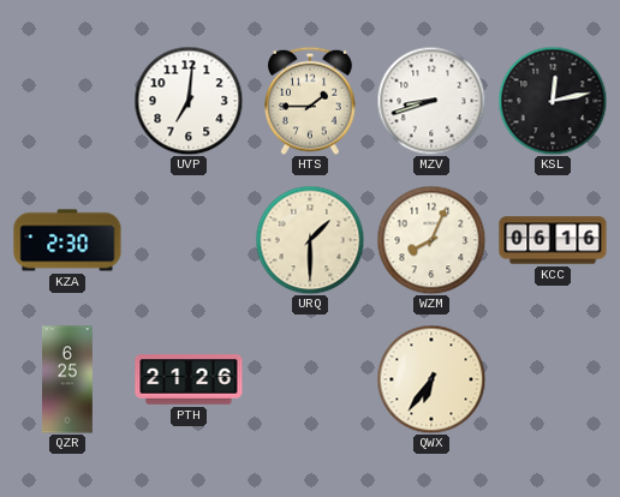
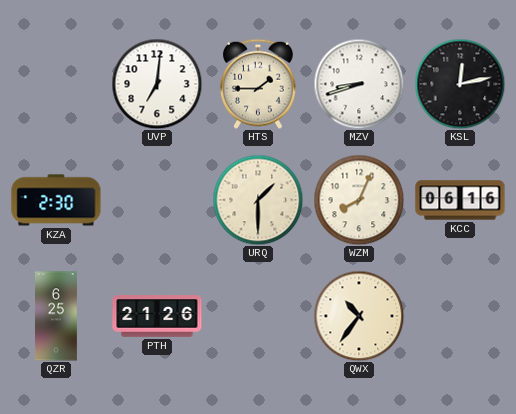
QWX: 6:36 -> 10:36 (359, 316)
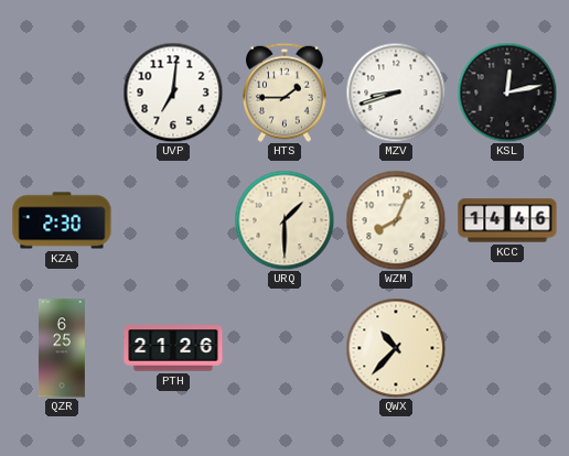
KCC: 06:16 -> 14:46 (507, 220)
QWX: 10:36 -> 10:37 (396, 348)
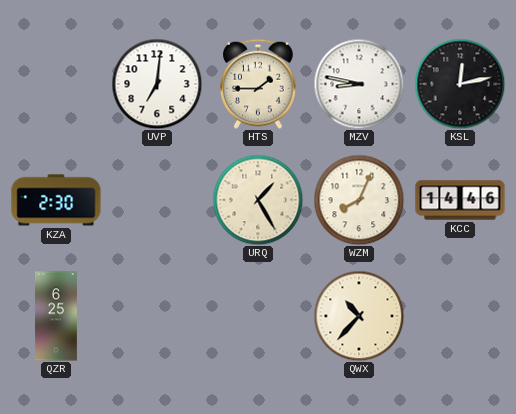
MZV: 8:42 -> 8:47 (359, 84)
URQ: 1:30 -> 1:25 (258, 200)
PTH: 21:26 -> none (173, 348)
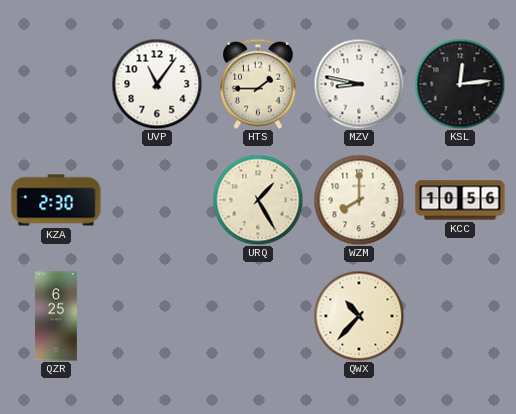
UVP: 7:01 -> 11:06 (157, 84)
KSL: 12:13 -> 12:14 (460, 84)
WZM: 8:04 -> 8:00 (359, 200)
KCC: 14:46 -> 10:56 (460, 200)
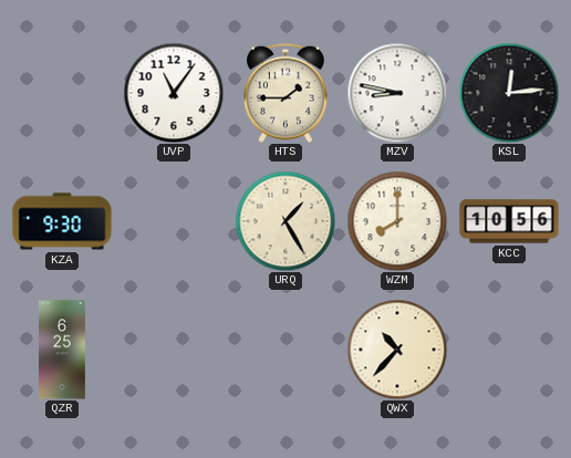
KZA: 2:30 -> 9:30 (62, 221)
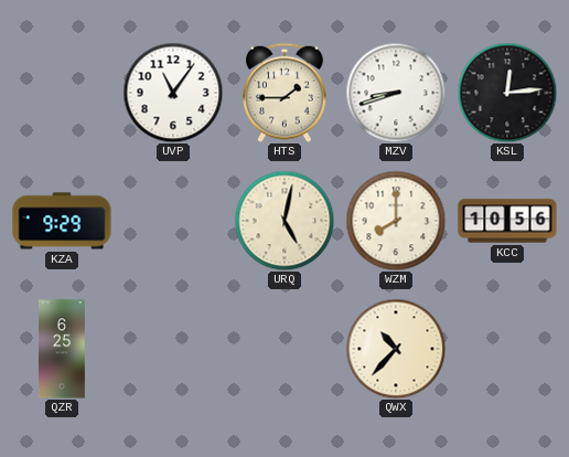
MZV: 8:47 -> 8:42 (396, 93)
KZA: 9:30 -> 9:29 (62, 221)
URQ: 1:25 -> 5:02 (284, 221)
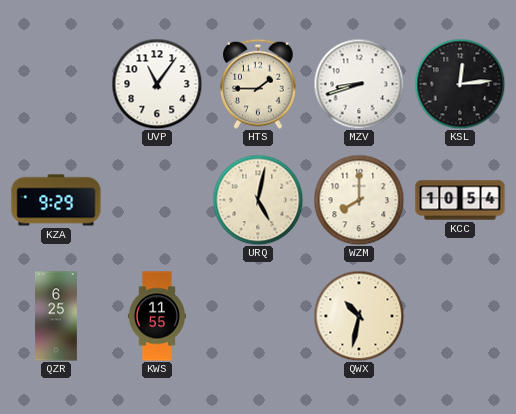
KCC: 10:56 -> 10:54 (460, 200)
KWS: none -> 11:55 (157, 316)
QWX: 10:37 -> 10:32 (359, 316)
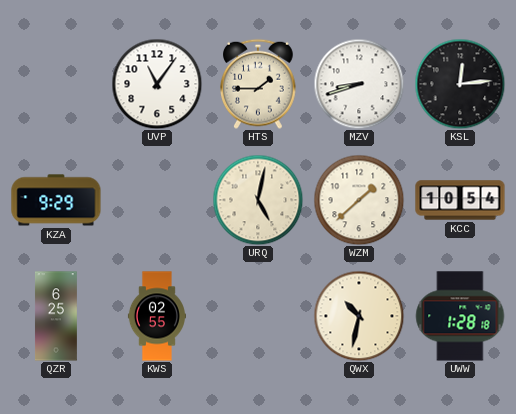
WZM: 8:00 -> 1:38 (359, 200)
KWS: 11:55 -> 02:55 (157, 316)
UWW: none -> 1:28 (460, 316)
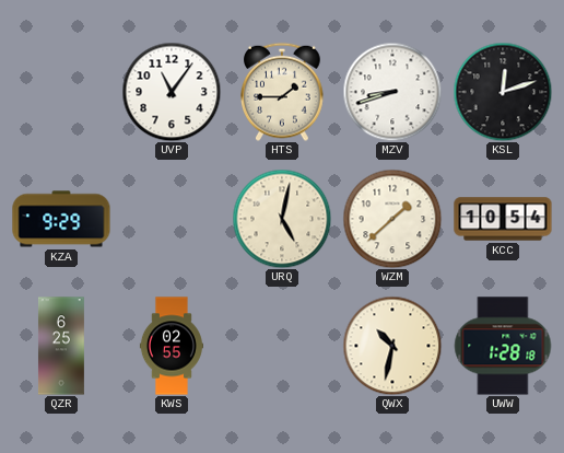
KSL: 12:14 -> 12:12 (503, 92)
